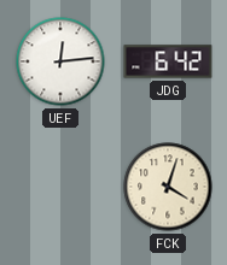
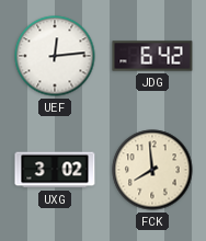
UXG: none -> 3:02 (55, 170)
FCK: 4:03 -> 7:59 (152, 170)
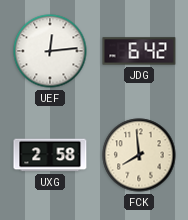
UXG: 3:02 -> 2:58 (50, 155)
